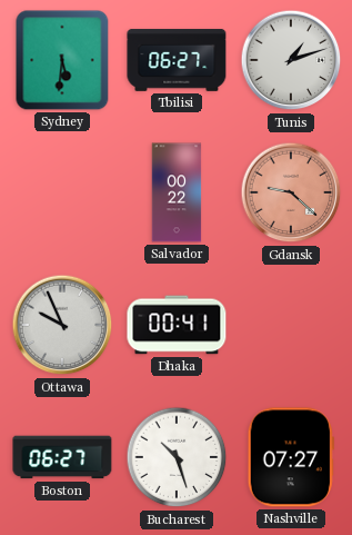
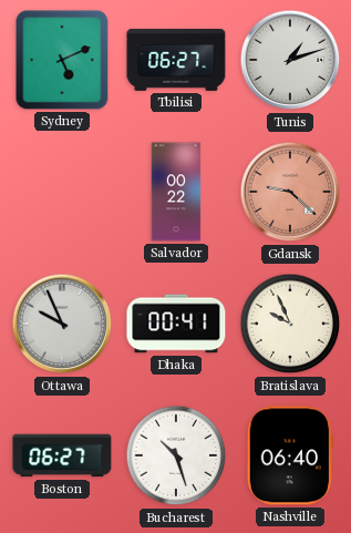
Sydney: 5:31 -> 5:11 (62, 60)
Bratislava: none -> 9:56 (290, 324)
Nashville: 07:27 -> 06:40 (290, 455)
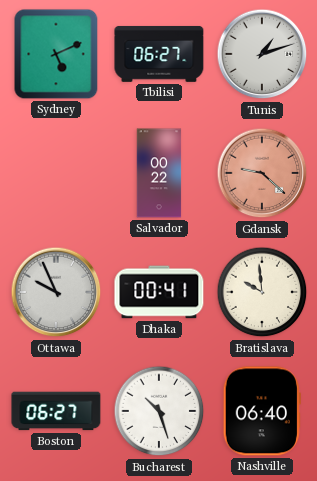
Bratislava: 9:56 -> 9:59 (262, 292)
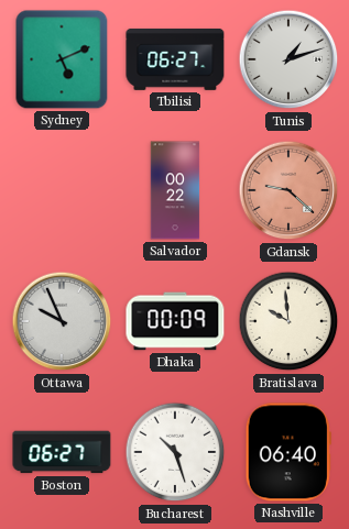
Dhaka: 00:41 -> 00:09 (175, 321)
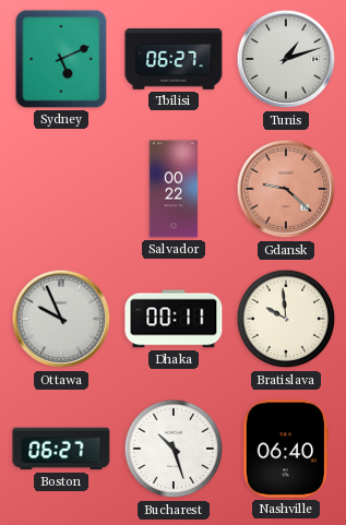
Dhaka: 00:09 -> 00:11 (174, 319)
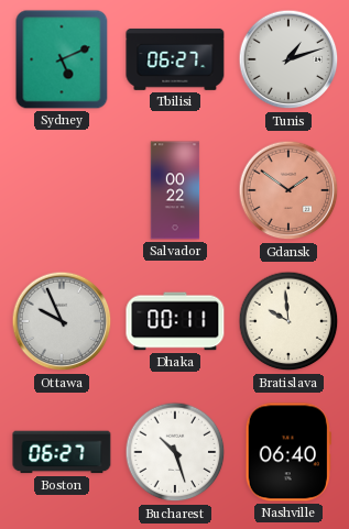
Gdansk: 9:22 -> 1:51 (288, 190)
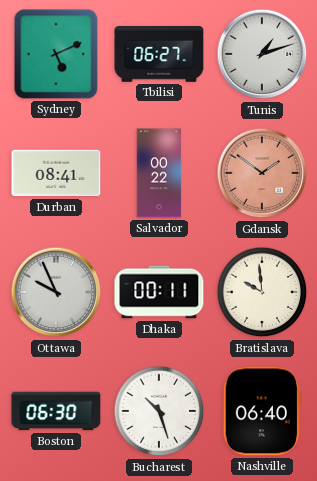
Durban: none -> 08:41 (56, 173)
Boston: 06:27 -> 06:30 (56, 411)
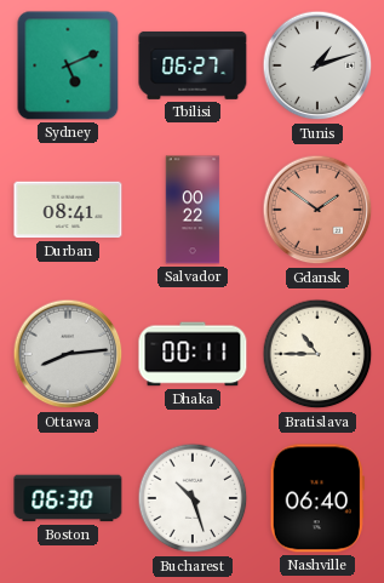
Ottawa: 9:56 -> 8:14 (68, 354)
Bratislava: 9:59 -> 10:45 (317, 354)
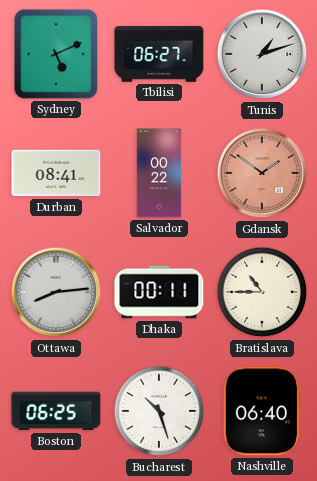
Boston: 06:30 -> 06:25 (56, 411)
